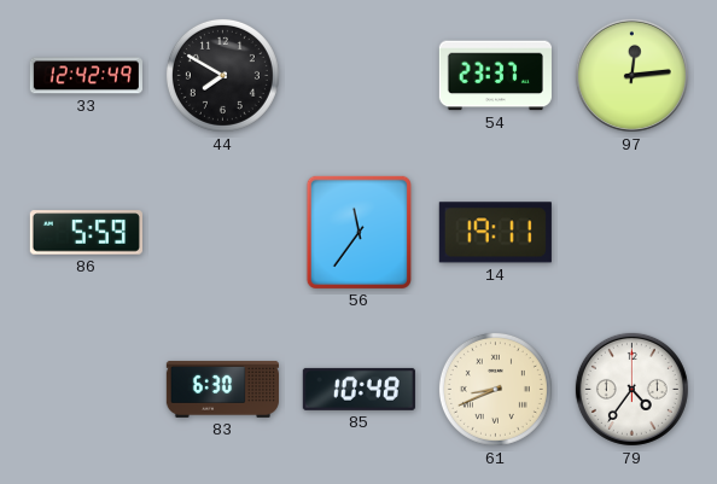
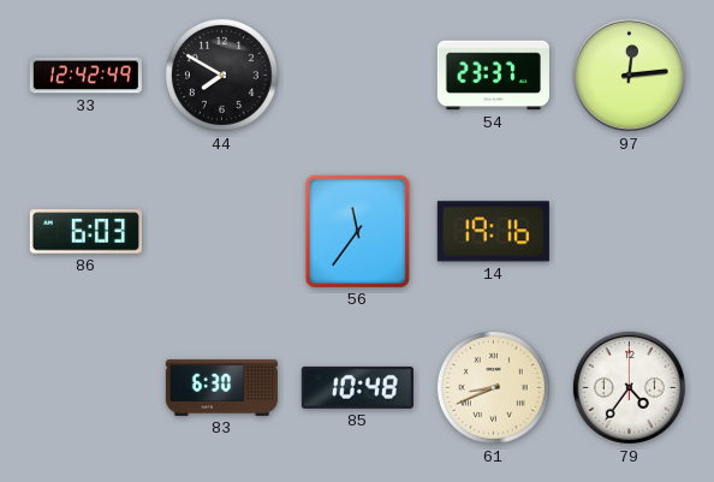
86: 5:59 -> 6:03 (85, 232)
14: 19:11 -> 19:16 (493, 232)
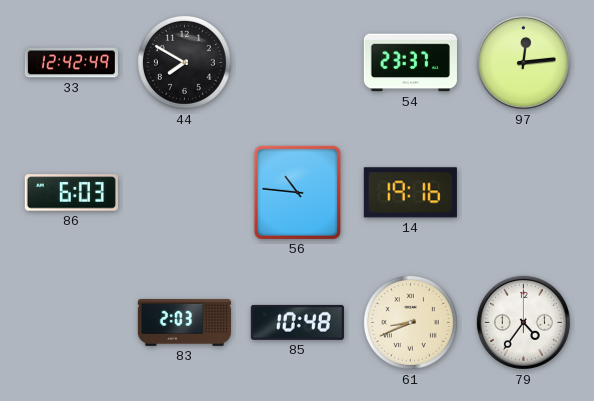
56: 11:36 -> 10:46 (297, 192)
83: 6:30 -> 2:03 (184, 322)
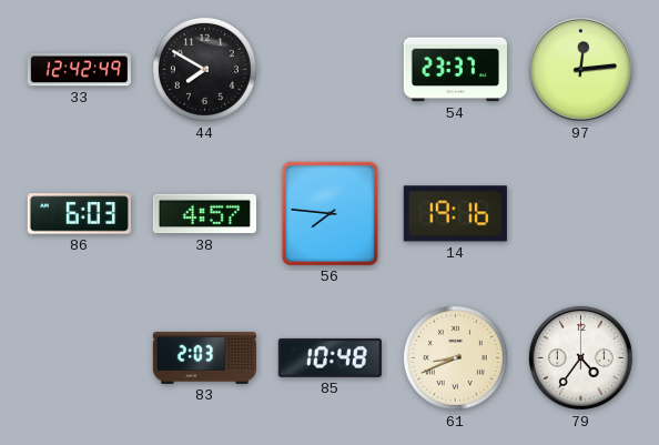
38: none -> 4:57 (204, 214)
56: 10:46 -> 7:46 (329, 213)
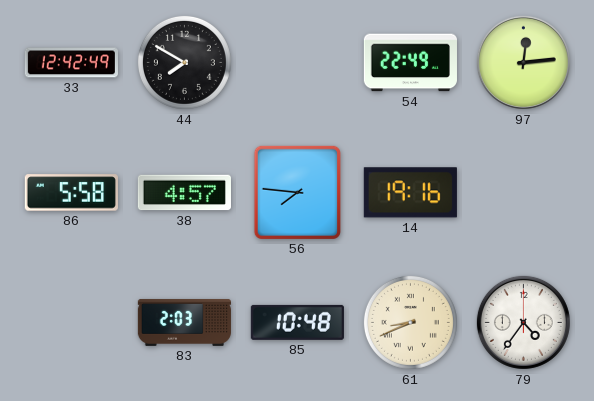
54: 23:37 -> 22:49 (410, 63)
86: 6:03 -> 5:58 (71, 193)
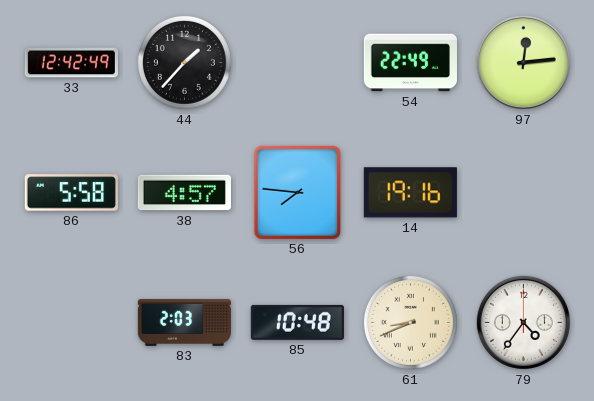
44: 7:50 -> 1:37 (184, 62)
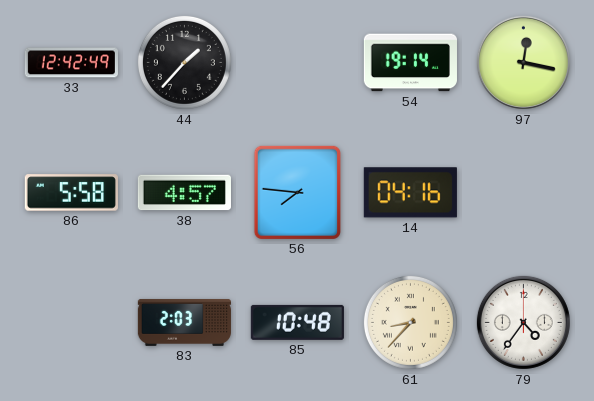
54: 22:49 -> 19:14 (410, 63)
97: 12:14 -> 12:17 (523, 62)
14: 19:16 -> 04:16 (410, 193)
61: 8:41 -> 8:37 (410, 322)
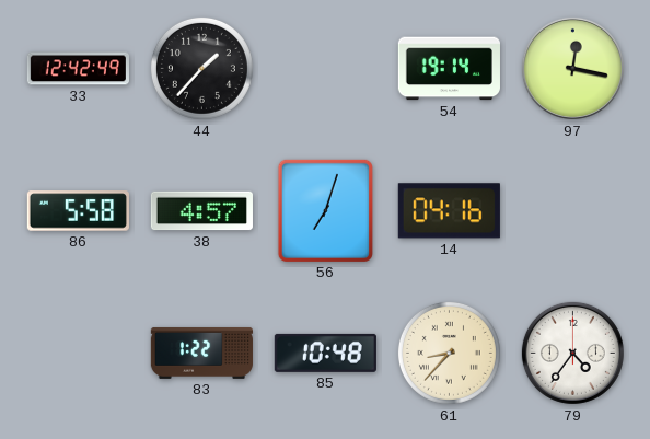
56: 7:46 -> 7:03 (325, 210)
83: 2:03 -> 1:22 (201, 353)
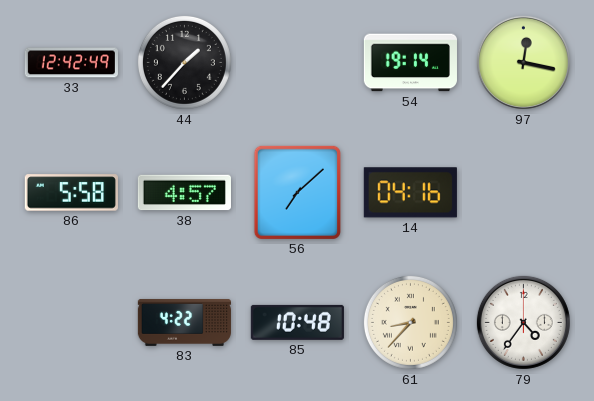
56: 7:03 -> 7:08 (297, 192)
83: 1:22 -> 4:22 (184, 322)
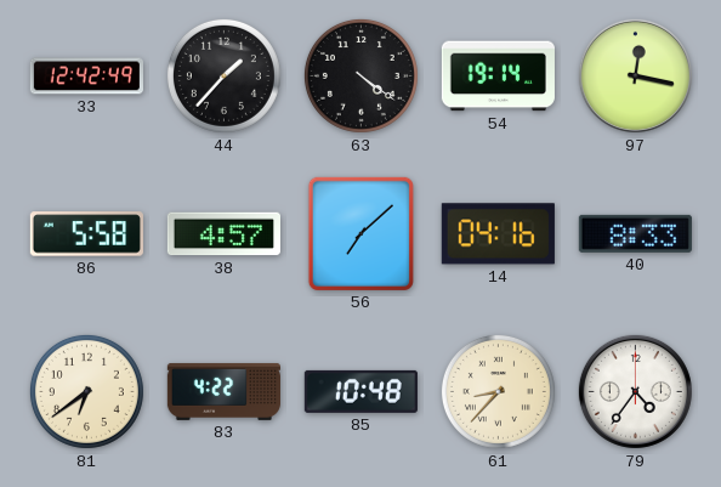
63: none -> 4:21 (360, 75)
40: none -> 8:33 (635, 233)
81: none -> 6:39 (86, 391)
